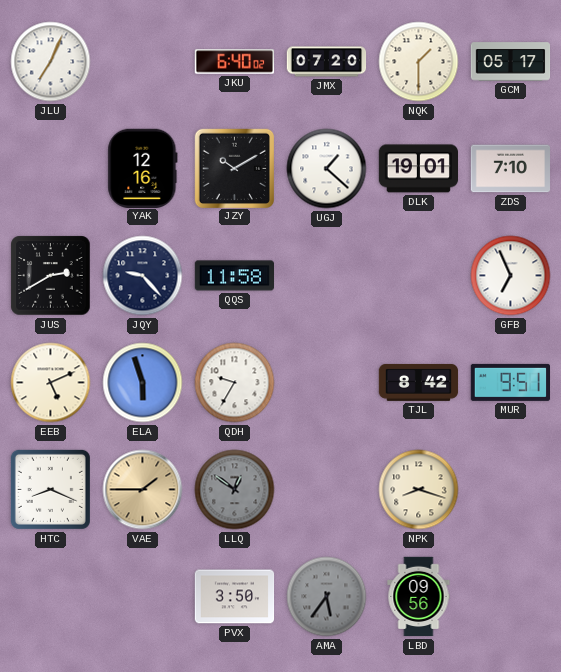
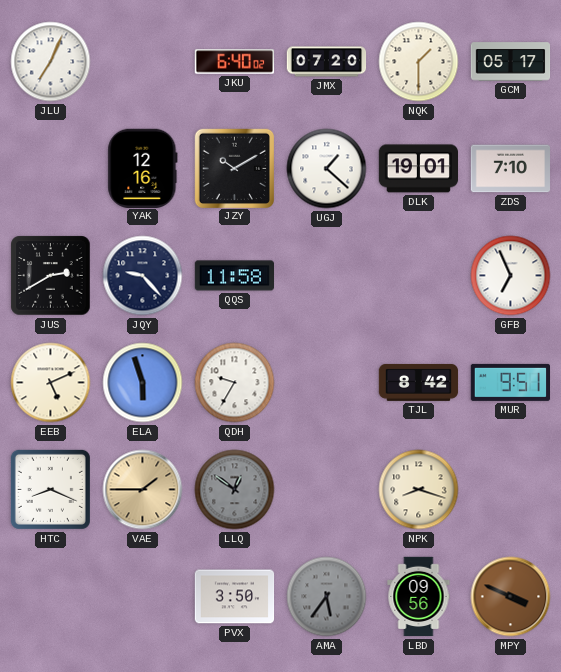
MPY: none -> 3:49 (511, 597)
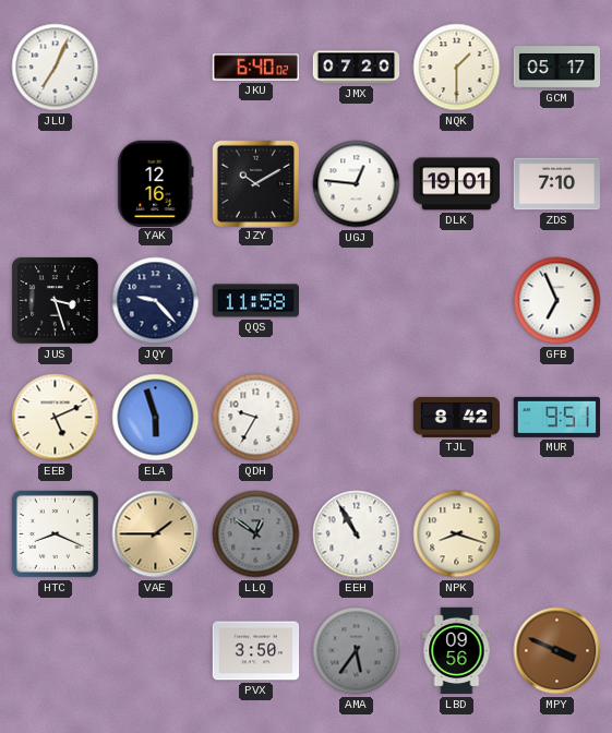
UGJ: 1:22 -> 12:46 (357, 184)
JUS: 2:40 -> 3:27 (56, 301)
EEH: none -> 10:55 (357, 534)
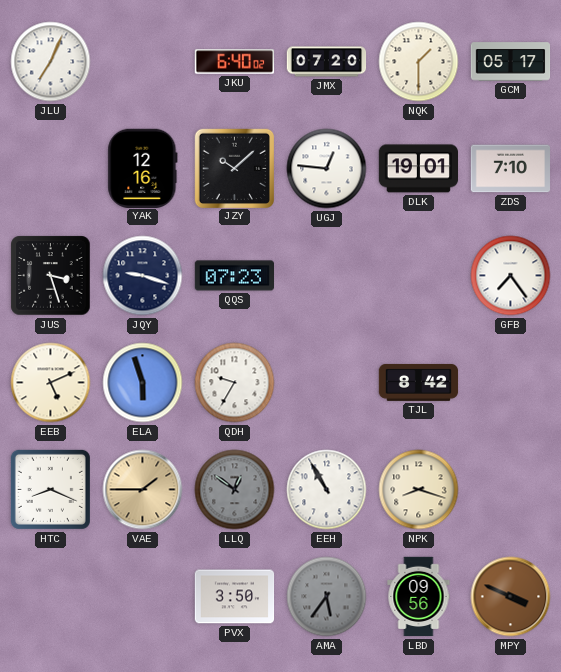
JZY: 10:10 -> 10:08 (234, 168)
JQY: 9:23 -> 9:18 (143, 276)
QQS: 11:58 -> 07:23 (235, 276)
GFB: 6:56 -> 7:24 (511, 276)
MUR: 9:51 -> none (556, 417)
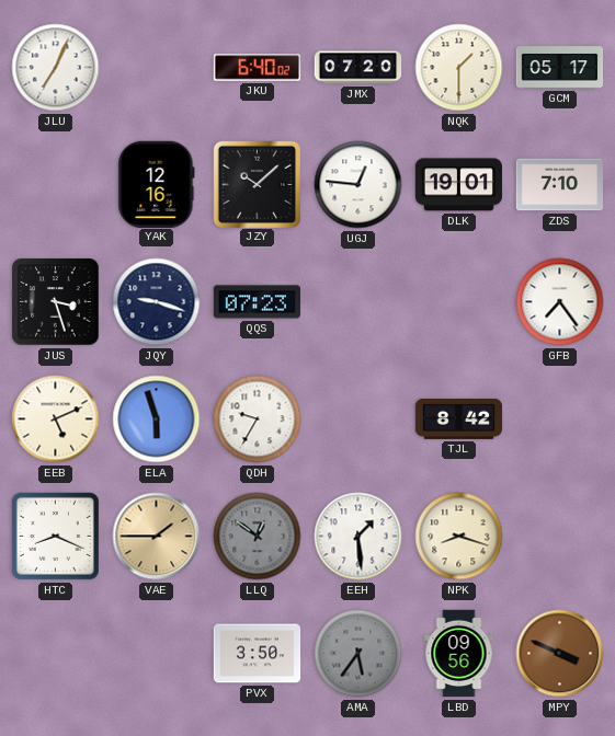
EEH: 10:55 -> 1:29 (358, 537)
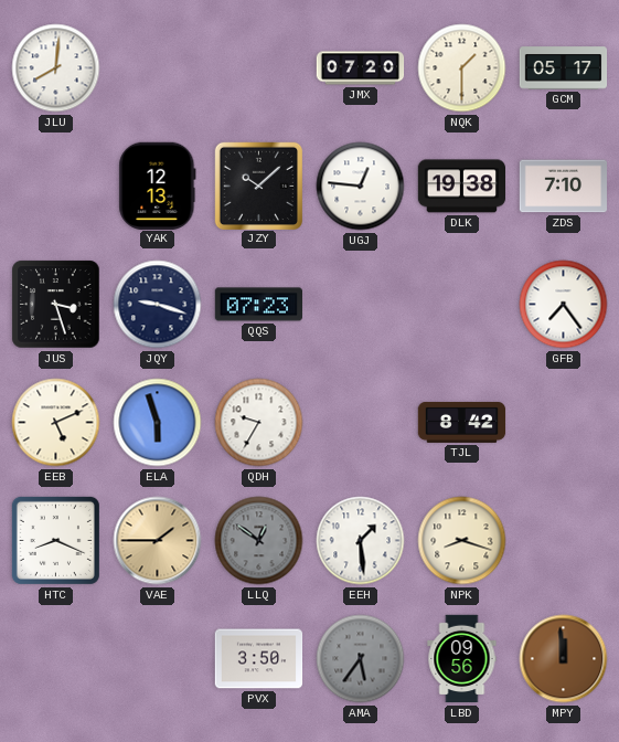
JLU: 7:04 -> 8:01 (56, 68)
JKU: 6:40 -> none (258, 68)
YAK: 12:16 -> 12:13 (158, 185)
DLK: 19:01 -> 19:38 (461, 187)
MPY: 3:49 -> 11:59 (564, 659)
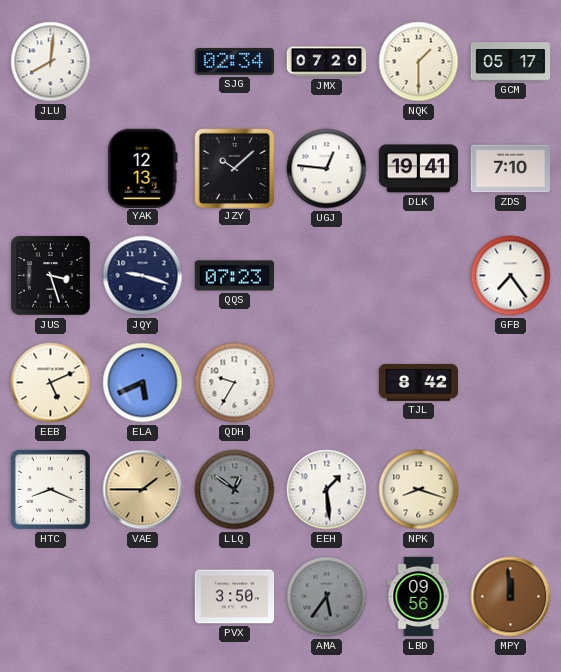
SJG: none -> 02:34 (234, 62)
DLK: 19:38 -> 19:41 (418, 169)
ELA: 5:57 -> 5:41 (143, 383)
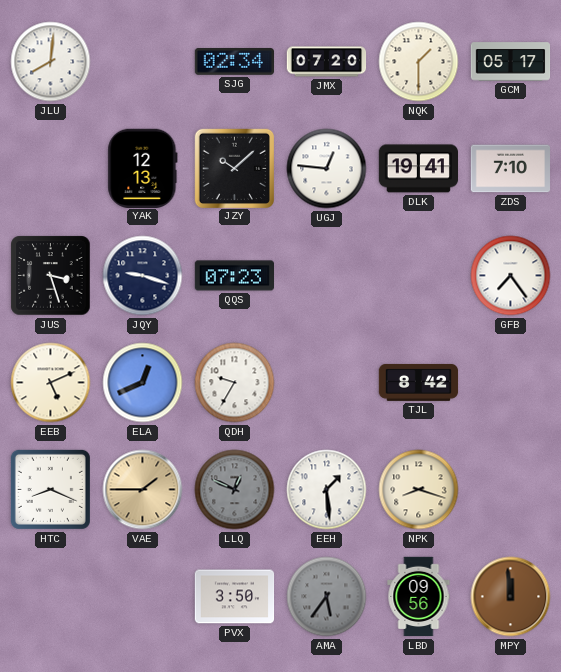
ELA: 5:41 -> 12:41 (143, 383)
LLQ: 12:51 -> 12:49 (235, 490)
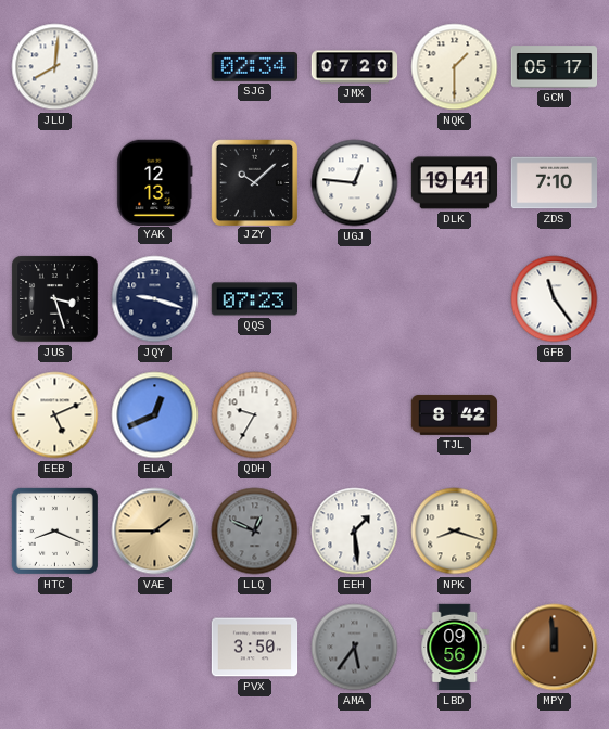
GFB: 7:24 -> 11:24 (555, 299)
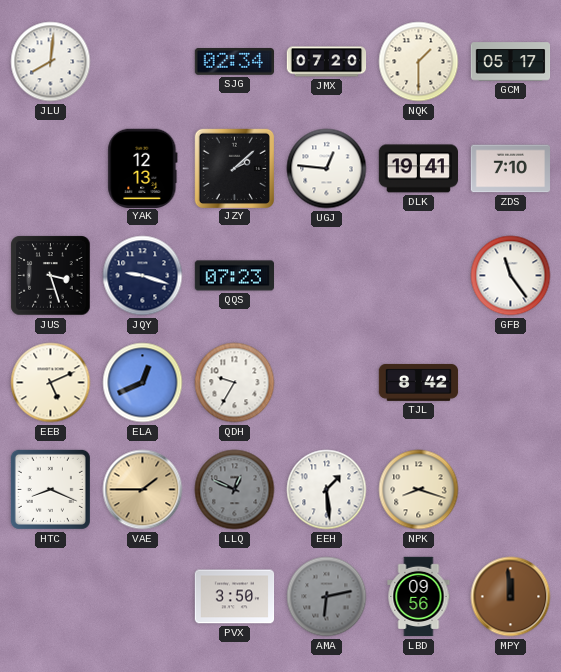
JZY: 10:08 -> 2:08 (234, 168)
AMA: 5:36 -> 6:13 (327, 597)
